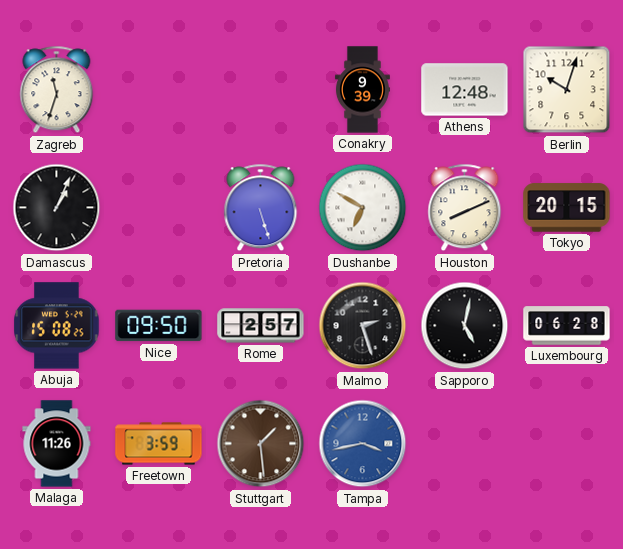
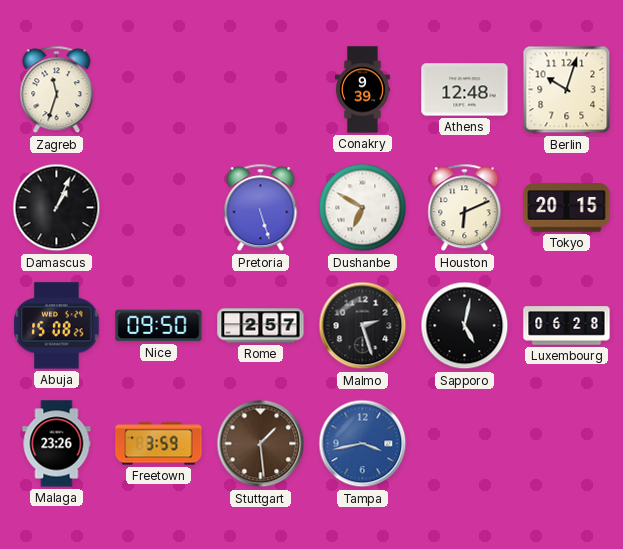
Houston: 8:11 -> 6:11 (465, 208)
Malaga: 11:26 -> 23:26 (57, 444)
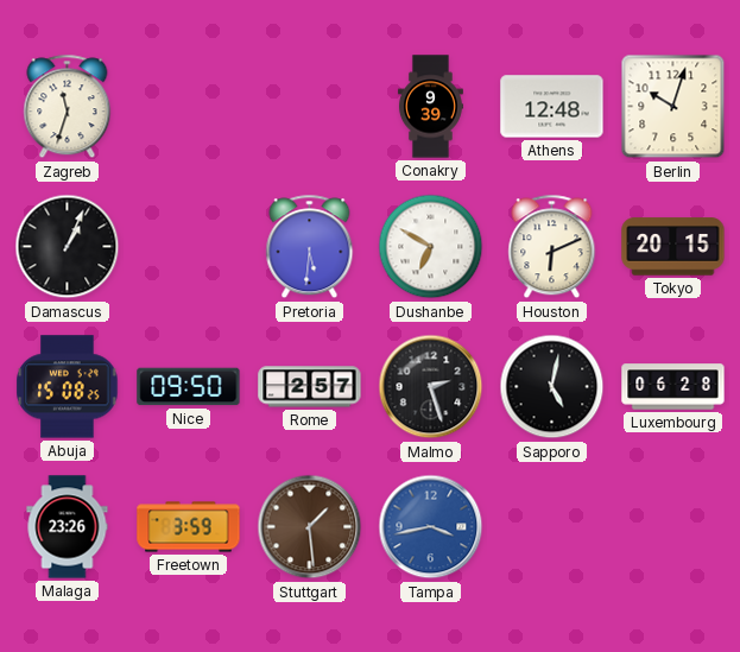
Pretoria: 5:27 -> 5:31 (310, 247)
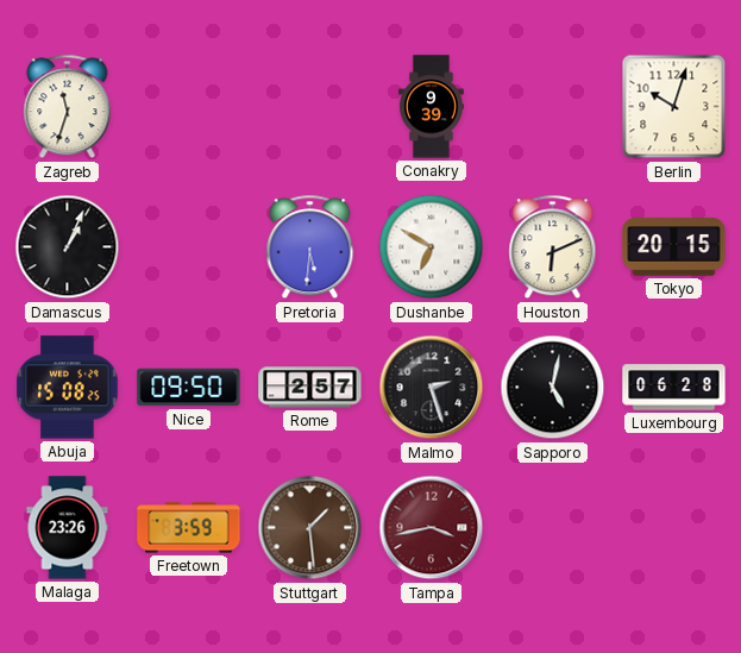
Athens: 12:48 -> none (552, 107)
Tampa dial: blue -> burgundy (432, 528)
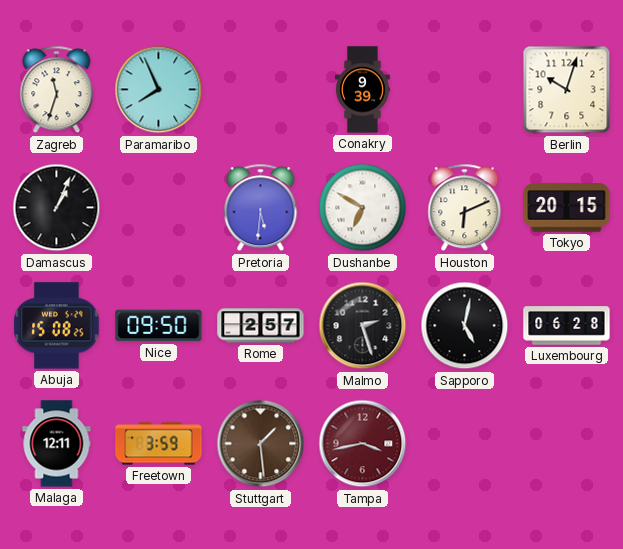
Paramaribo: none -> 7:56 (159, 90)
Malaga: 23:26 -> 12:11 (57, 444)
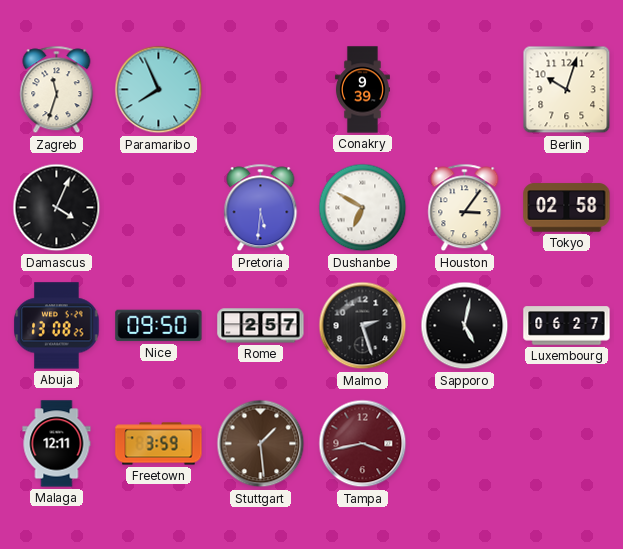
Damascus: 1:04 -> 4:04 (57, 208)
Houston: 6:11 -> 3:06 (465, 208)
Tokyo: 20:15 -> 02:58 (567, 208)
Abuja: 15:08 -> 13:08 (57, 326)
Luxembourg: 06:28 -> 06:27 (567, 326)
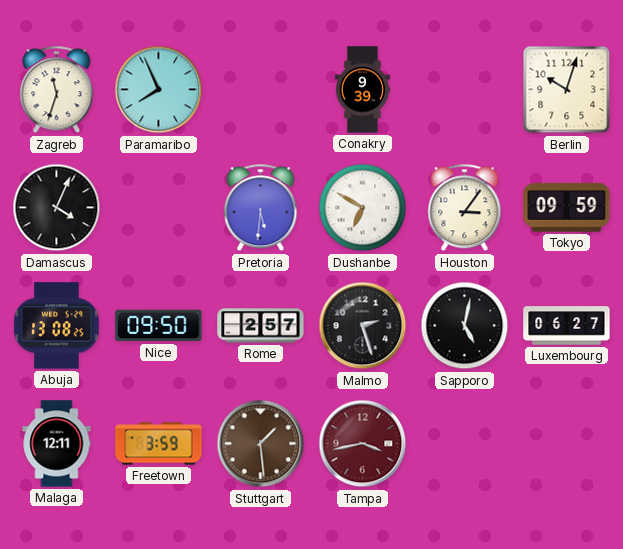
Tokyo: 02:58 -> 09:59 (567, 208)
